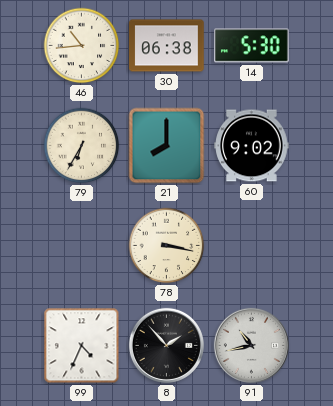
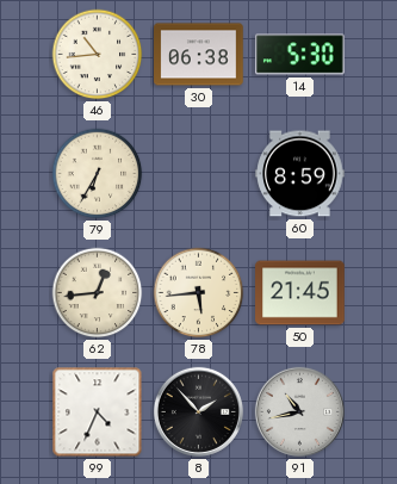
21: 8:00 -> none (167, 146)
60: 9:02 -> 8:59 (300, 174)
62: none -> 12:44 (98, 293)
78: 3:17 -> 5:44 (199, 293)
50: none -> 21:45 (300, 293)
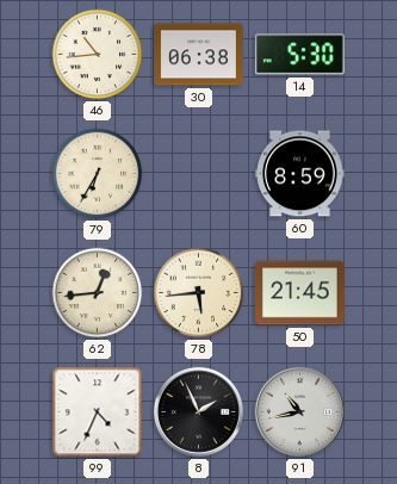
8: 1:53 -> 1:56 (198, 411)
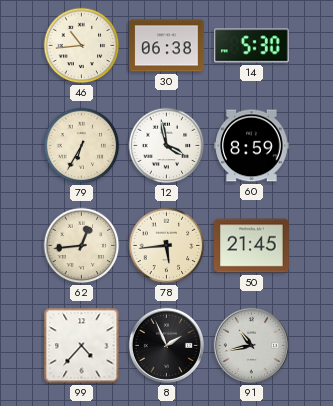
12: none -> 3:58 (167, 146)
99: 4:34 -> 4:37 (82, 346)
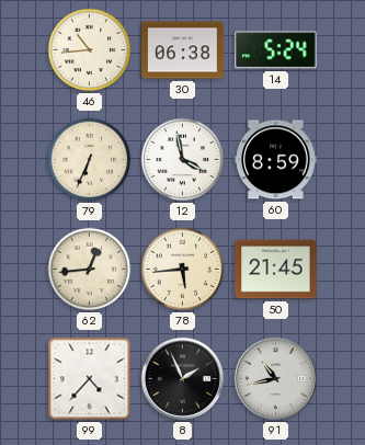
14: 5:30 -> 5:24 (276, 50)
79: 6:35 -> 6:34 (90, 160)
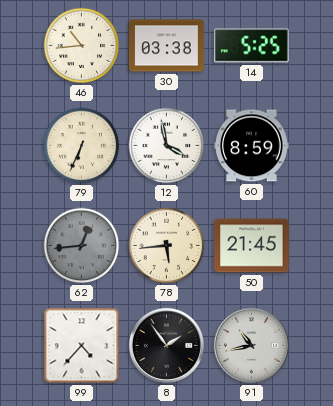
30: 06:38 -> 03:38 (167, 46)
14: 5:24 -> 5:25 (252, 46)
62 dial: cream -> grey (82, 246)
8: 1:56 -> 1:54 (166, 345)
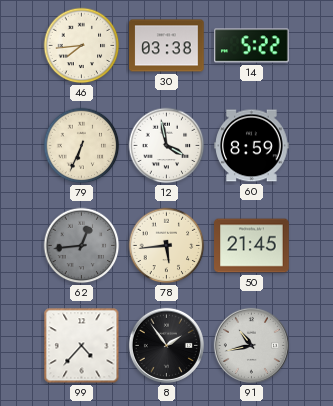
46: 10:44 -> 7:44 (82, 46)
14: 5:25 -> 5:22 (252, 46)
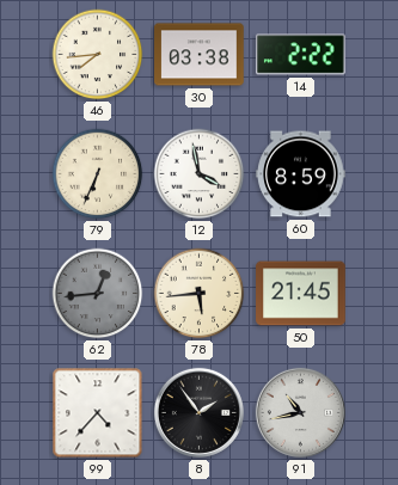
14: 5:22 -> 2:22 (301, 55)
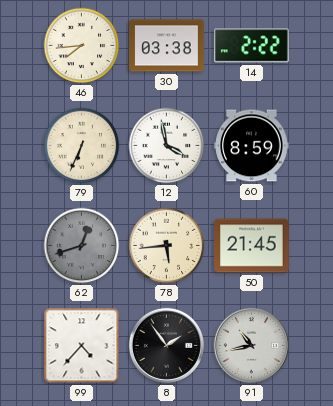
62: 12:44 -> 12:42 (82, 246)
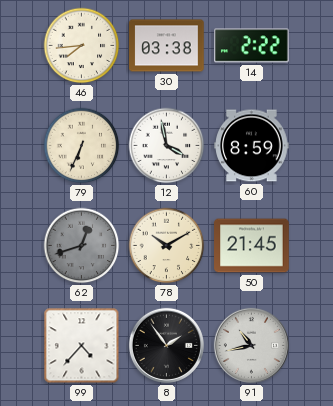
78: 5:44 -> 10:10 (167, 246)
